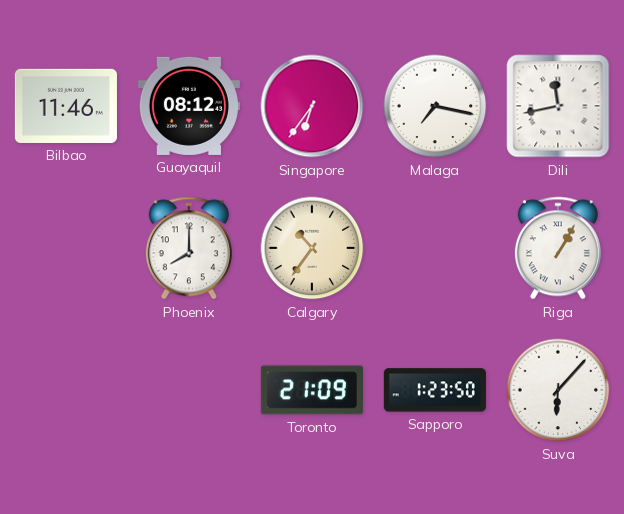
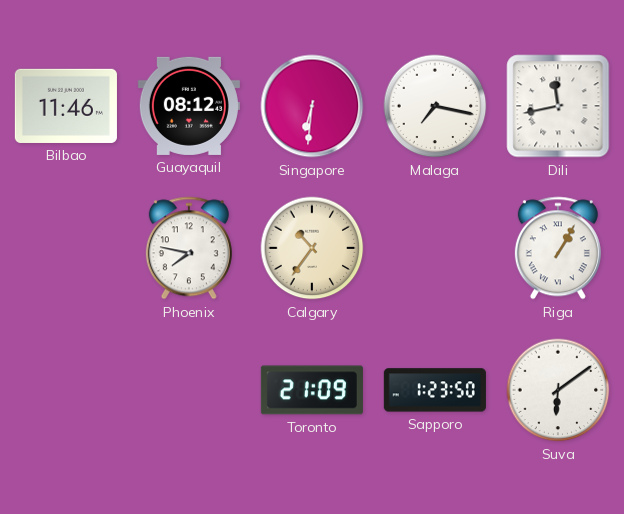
Singapore: 6:36 -> 6:31 (312, 106)
Phoenix: 8:00 -> 7:47 (189, 248)
Suva: 6:07 -> 6:09 (558, 390)
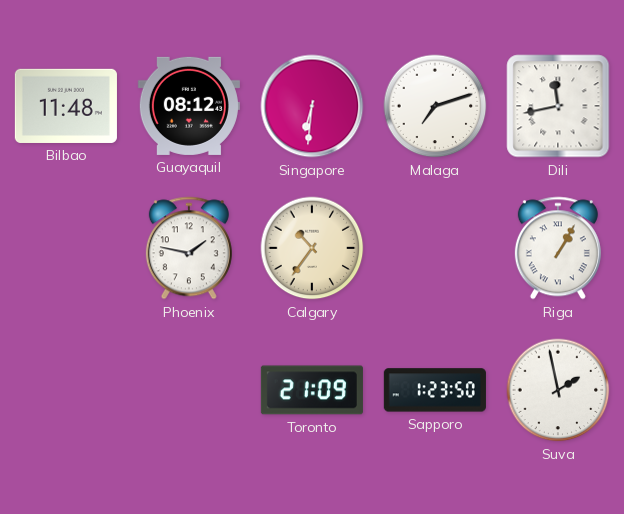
Bilbao: 11:46 -> 11:48 (66, 106)
Malaga: 7:17 -> 7:12 (435, 106)
Phoenix: 7:47 -> 1:47 (189, 248)
Suva: 6:09 -> 1:58 (558, 390)
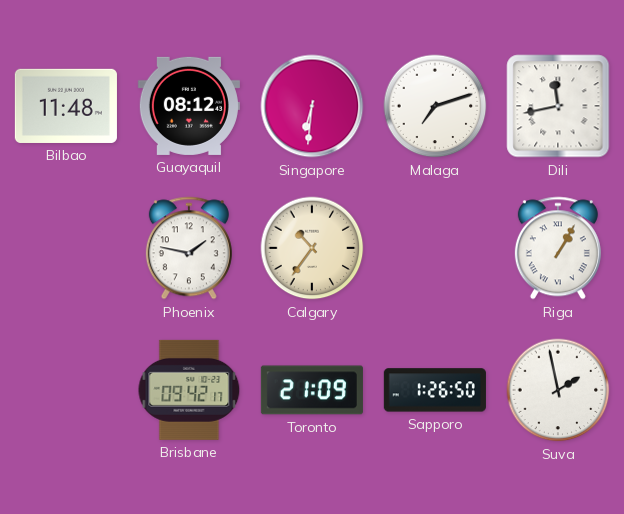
Brisbane: none -> 09:42 (189, 390)
Sapporo: 1:23 -> 1:26 (435, 390)
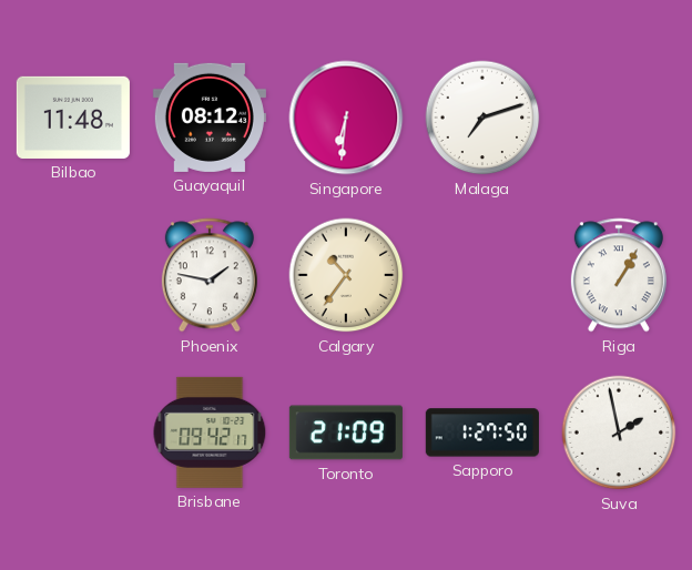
Dili: 11:43 -> none (558, 106)
Sapporo: 1:26 -> 1:27 (482, 432)
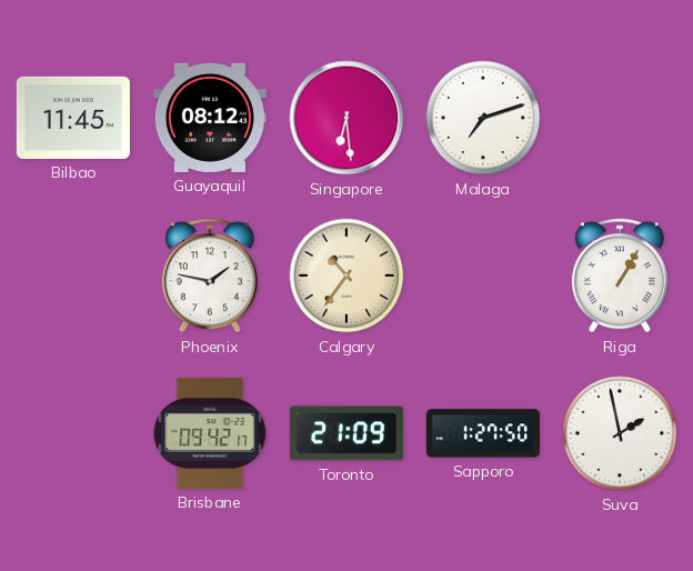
Bilbao: 11:48 -> 11:45 (73, 118)
Singapore: 6:31 -> 6:29 (346, 118)
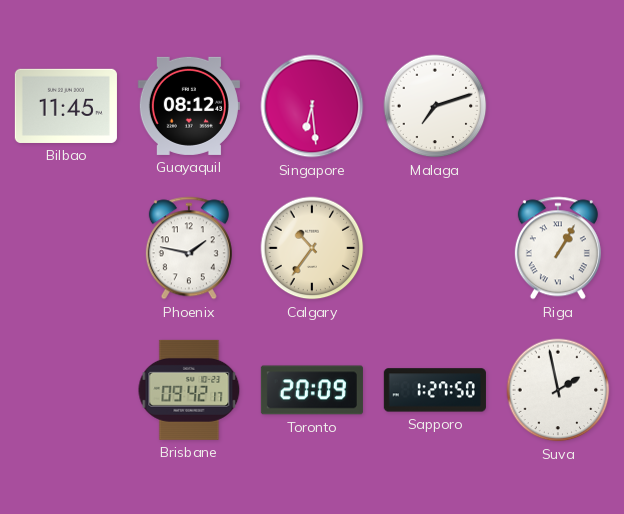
Toronto: 21:09 -> 20:09 (312, 390)
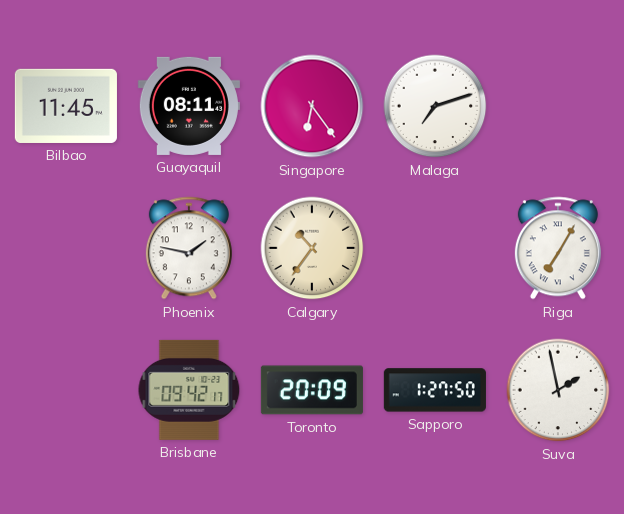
Guayaquil: 08:12 -> 08:11 (189, 106)
Singapore: 6:29 -> 6:24 (312, 106)
Riga: 1:05 -> 7:05 (558, 248)
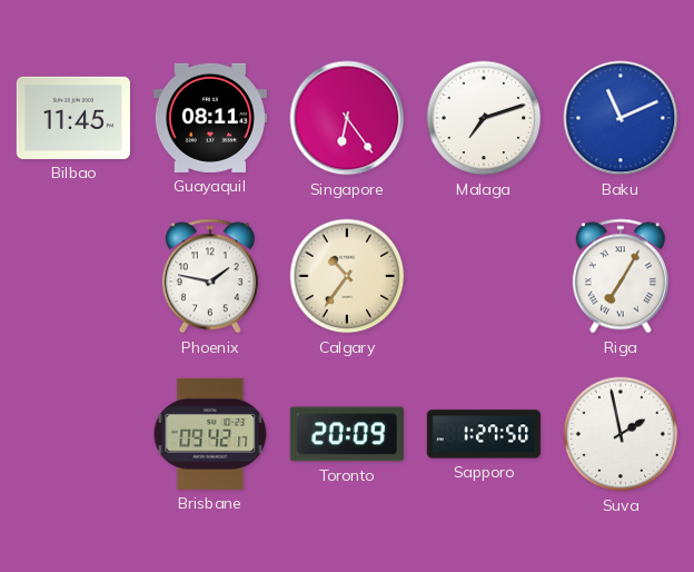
Baku: none -> 11:11 (621, 118)
